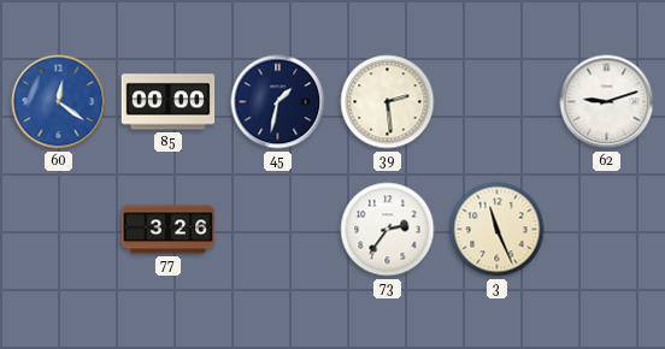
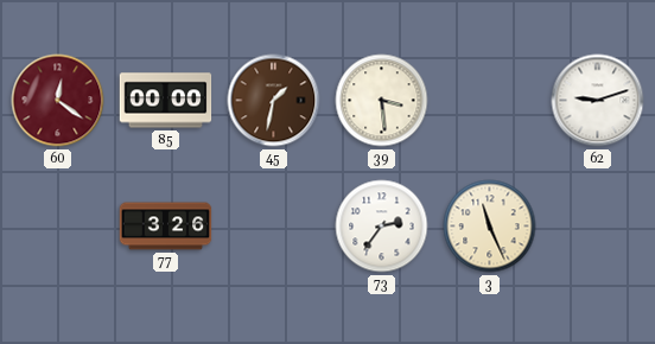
60 dial: blue -> burgundy (58, 101)
45 dial: navy -> brown (274, 101)
39: 2:29 -> 3:29 (382, 101)
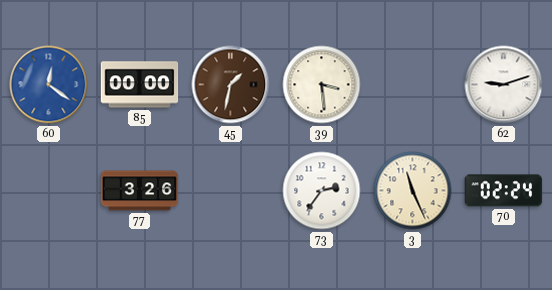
60 dial: burgundy -> blue (49, 85)
70: none -> 02:24 (504, 191)
